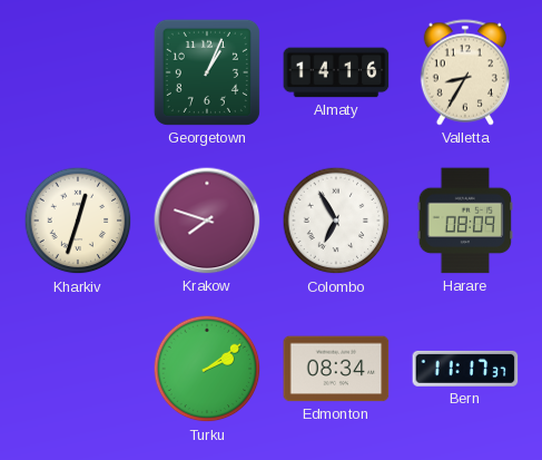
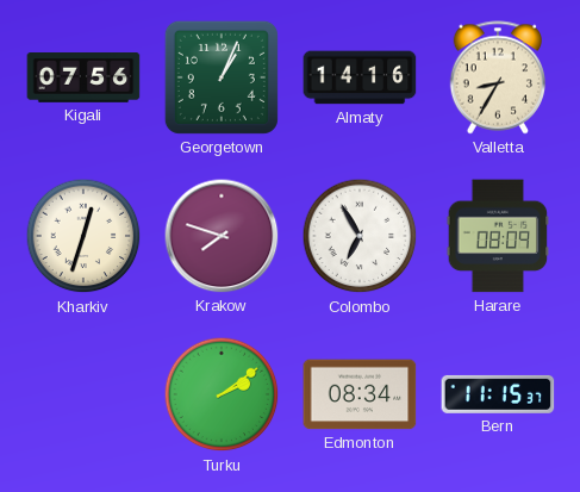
Kigali: none -> 07:56 (83, 79)
Bern: 11:17 -> 11:15 (498, 394)
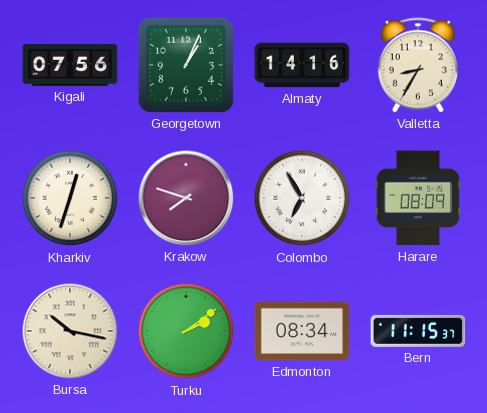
Bursa: none -> 10:17 (70, 331)
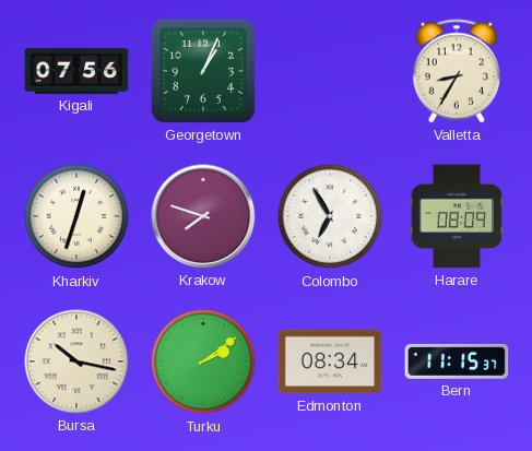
Almaty: 14:16 -> none (302, 65)
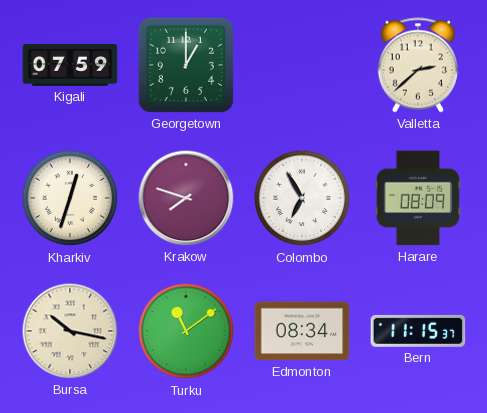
Kigali: 07:56 -> 07:59 (70, 66)
Georgetown: 1:04 -> 1:00 (186, 65)
Valletta: 8:35 -> 2:38 (417, 65)
Turku: 2:09 -> 11:09 (186, 331)
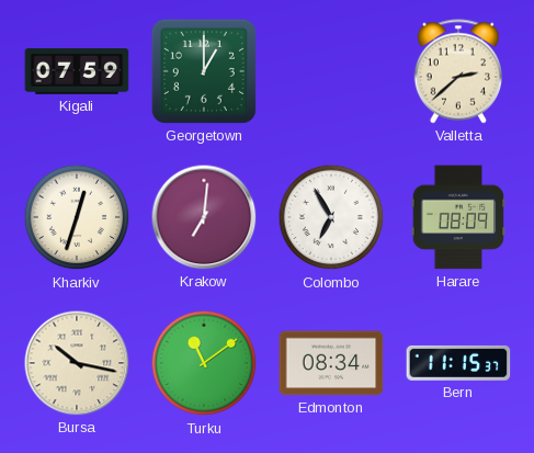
Krakow: 7:48 -> 7:01 (204, 217)
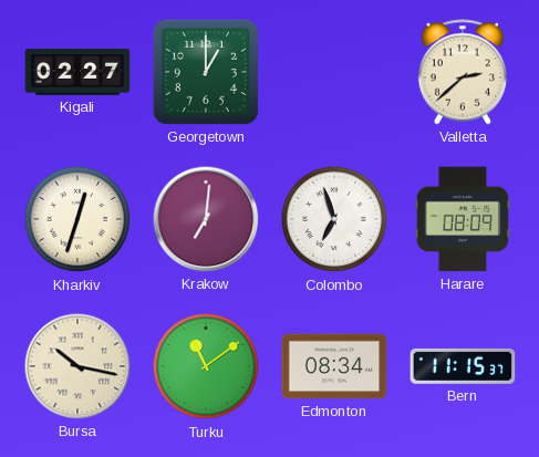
Kigali: 07:59 -> 02:27 (77, 73)
Colombo: 6:55 -> 6:57 (334, 219)
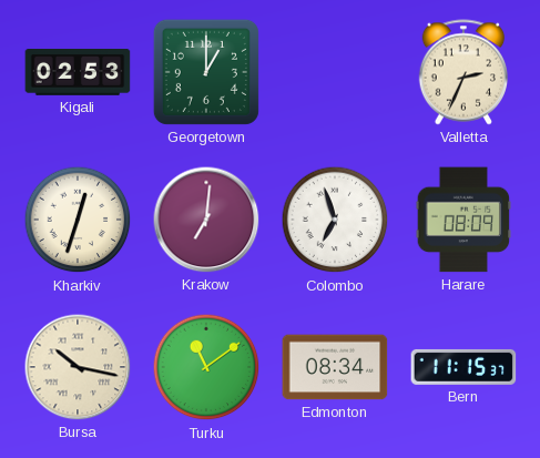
Kigali: 02:27 -> 02:53 (78, 73)
Valletta: 2:38 -> 2:34 (462, 72)
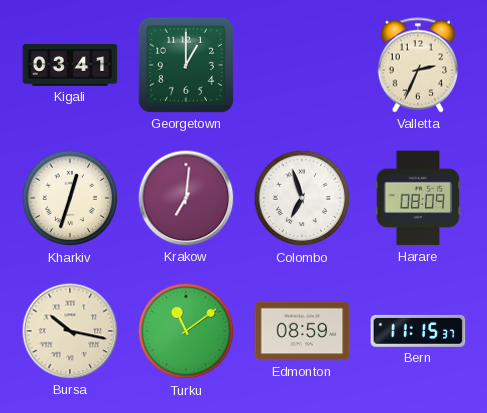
Kigali: 02:53 -> 03:41 (70, 66)
Edmonton: 08:34 -> 08:59 (302, 331)
